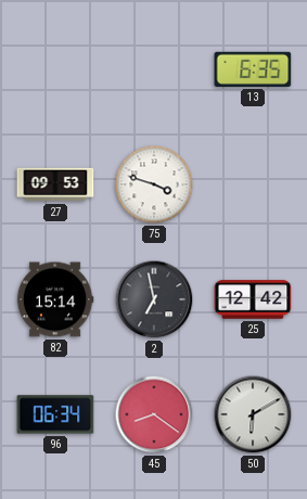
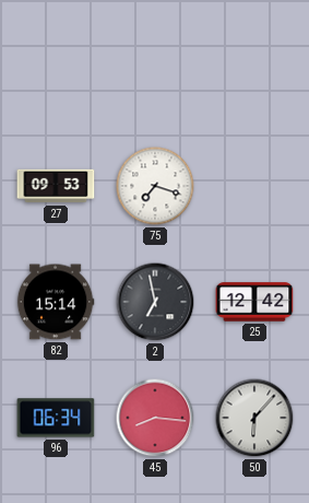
13: 6:35 -> none (253, 69)
75: 3:48 -> 7:18 (155, 186)
45: 8:21 -> 8:16 (155, 418)
50: 6:10 -> 6:07 (254, 418)
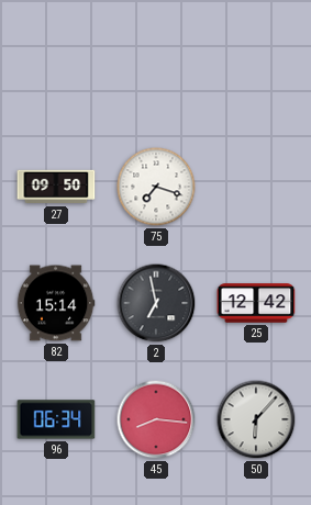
27: 09:53 -> 09:50 (56, 187)
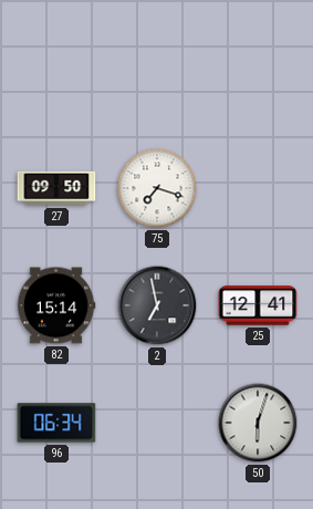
25: 12:42 -> 12:41 (258, 305)
45: 8:16 -> none (156, 419)
50: 6:07 -> 6:03 (258, 423)
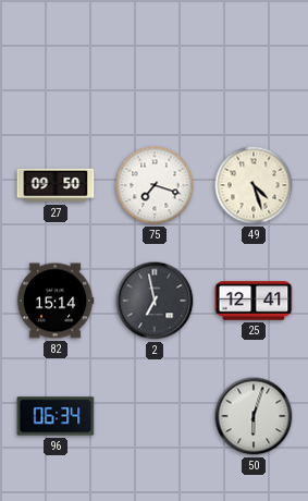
49: none -> 4:27 (254, 185)
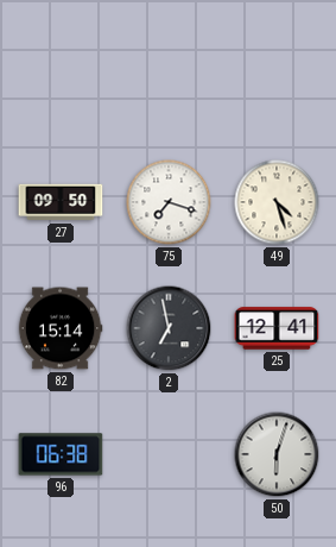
96: 06:34 -> 06:38 (61, 454)
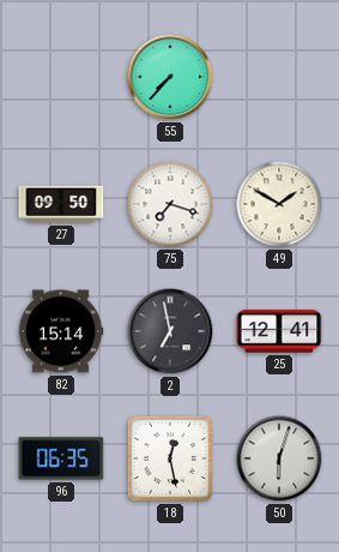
55: none -> 7:37 (170, 77)
49: 4:27 -> 1:50 (279, 204)
96: 06:38 -> 06:35 (61, 458)
18: none -> 12:28 (170, 458)
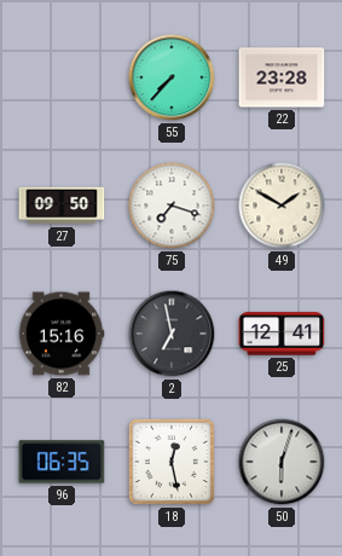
22: none -> 23:28 (282, 77)
82: 15:14 -> 15:16 (62, 334)
